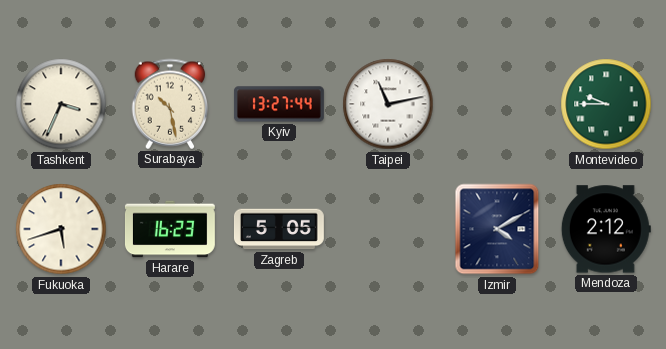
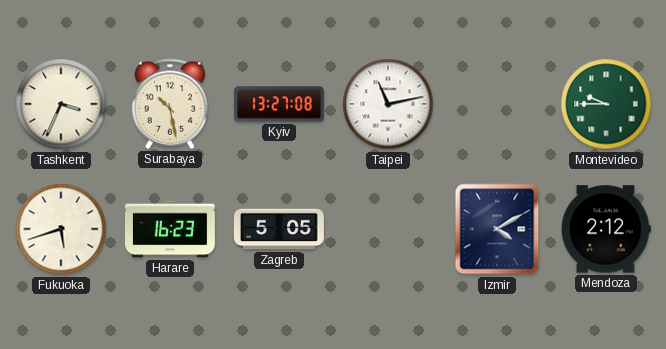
Kyiv: 13:27:44 -> 13:27:08 (279, 104)
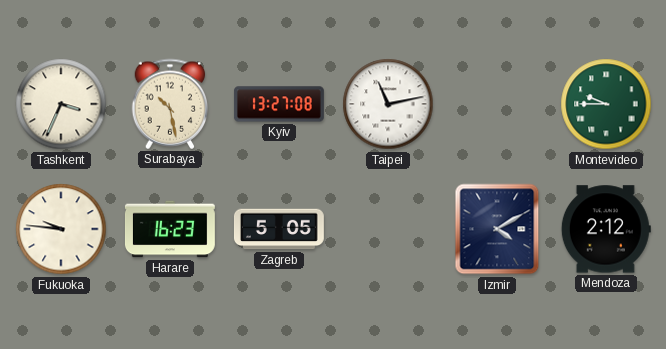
Fukuoka: 5:42 -> 9:46 (61, 229)
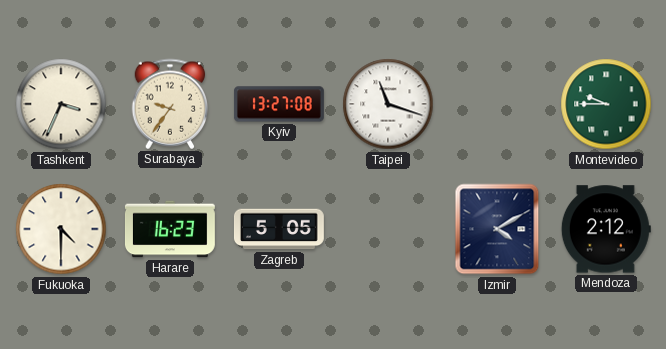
Surabaya: 10:28 -> 9:36 (170, 104)
Taipei: 11:13 -> 11:18 (388, 104)
Fukuoka: 9:46 -> 4:30 (61, 229)
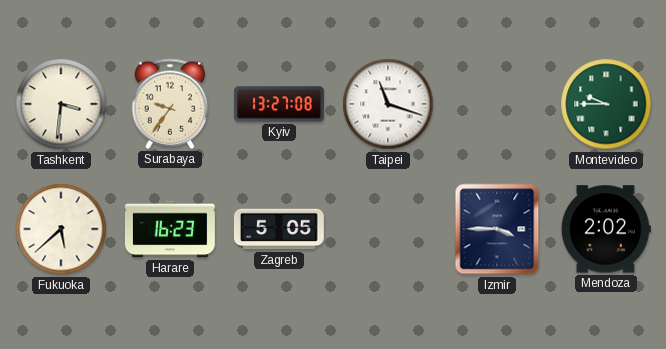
Tashkent: 3:34 -> 3:31 (61, 104)
Fukuoka: 4:30 -> 5:38 (61, 229)
Izmir: 4:10 -> 3:45 (497, 229)
Mendoza: 2:12 -> 2:02 (606, 229)
